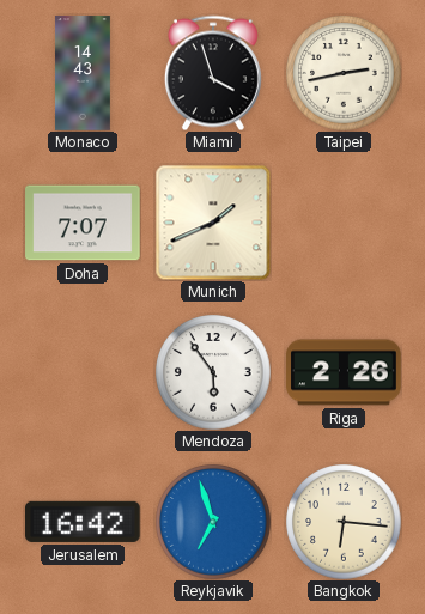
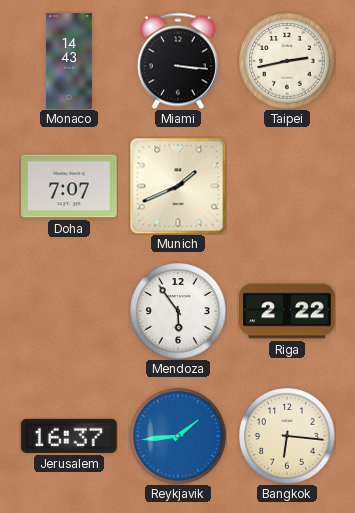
Miami: 3:57 -> 3:16 (178, 61)
Riga: 2:26 -> 2:22 (287, 311)
Jerusalem: 16:42 -> 16:37 (70, 436)
Reykjavik: 6:57 -> 1:44 (178, 436)
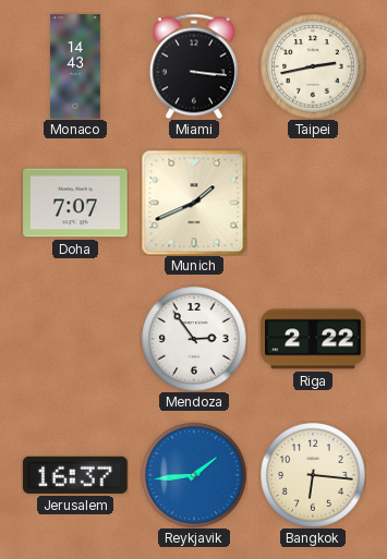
Mendoza: 5:54 -> 2:54 (194, 339)
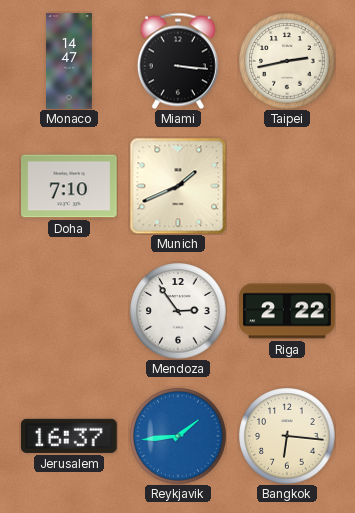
Monaco: 14:43 -> 14:47 (70, 61)
Doha: 7:07 -> 7:10 (69, 186)
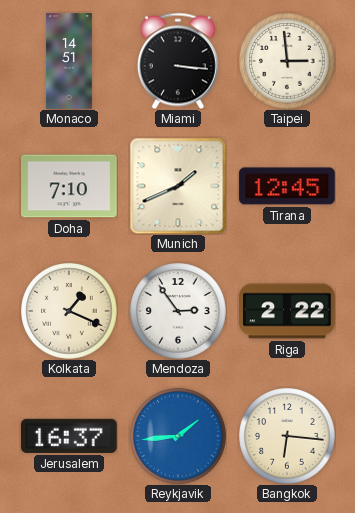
Monaco: 14:47 -> 14:51 (70, 61)
Taipei: 2:43 -> 2:59 (287, 61)
Tirana: none -> 12:45 (287, 186)
Kolkata: none -> 1:19 (69, 311)
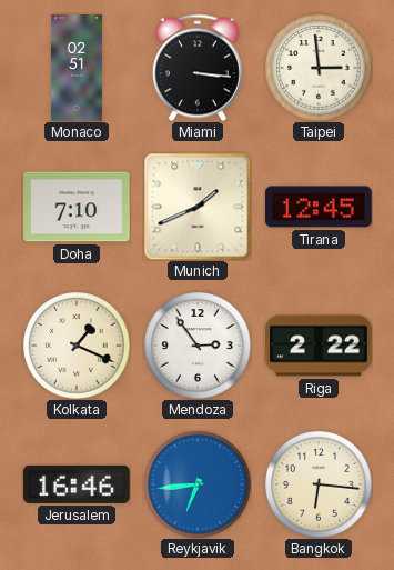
Monaco: 14:51 -> 02:51 (78, 68)
Jerusalem: 16:37 -> 16:46 (78, 484)
Reykjavik: 1:44 -> 6:44 (198, 484)
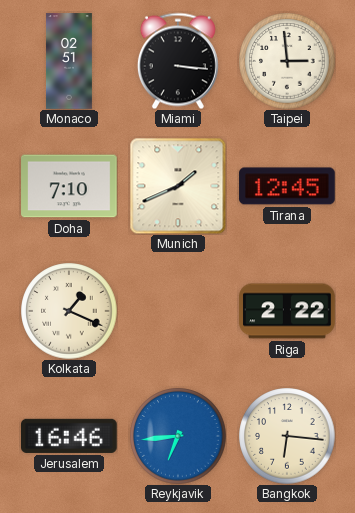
Mendoza: 2:54 -> none (198, 346)
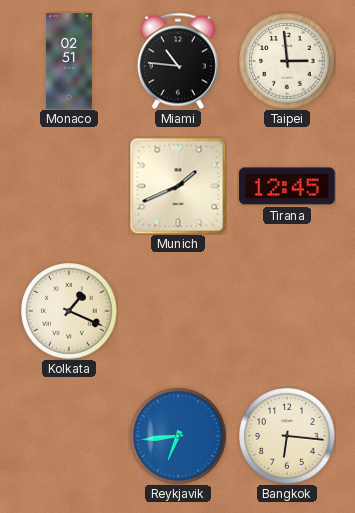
Miami: 3:16 -> 10:46 (178, 61)
Doha: 7:10 -> none (69, 186)
Riga: 2:22 -> none (287, 311)
Jerusalem: 16:46 -> none (70, 436)
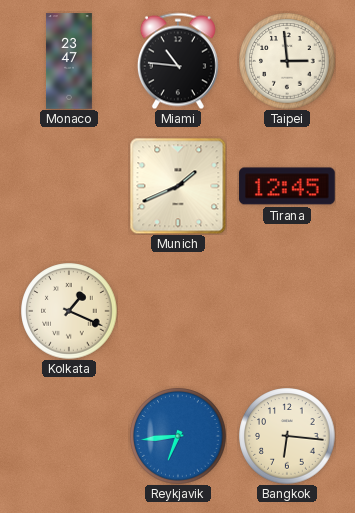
Monaco: 02:51 -> 23:47 (70, 61)
